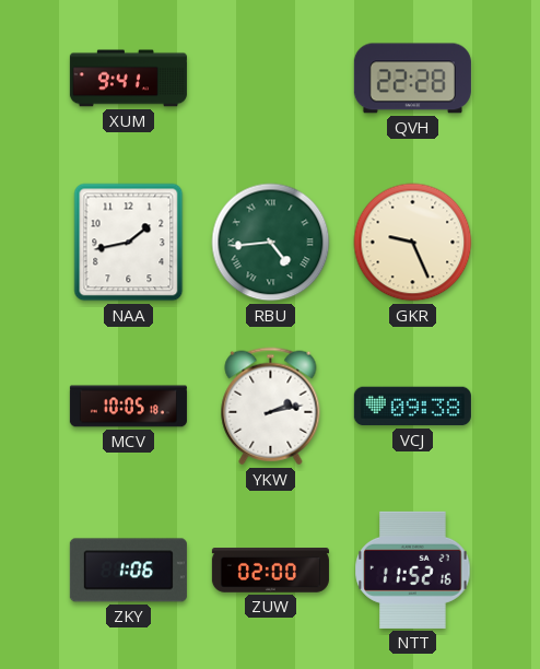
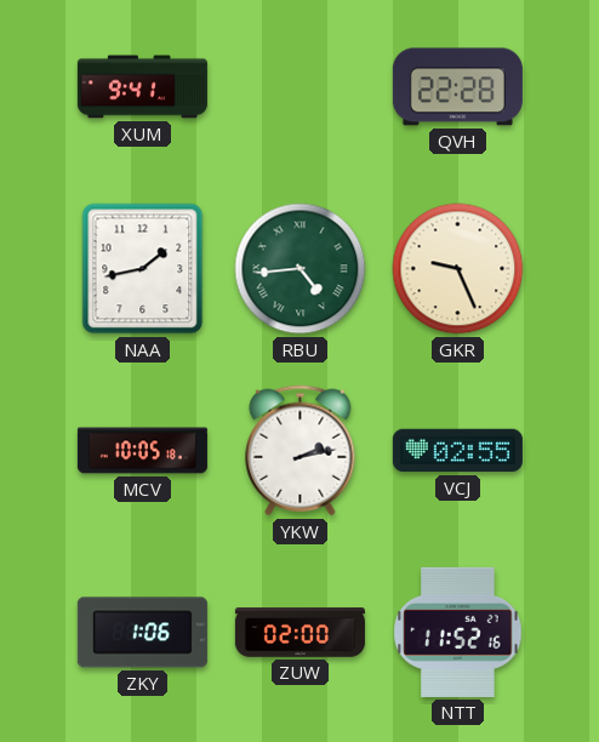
VCJ: 09:38 -> 02:55 (457, 451)
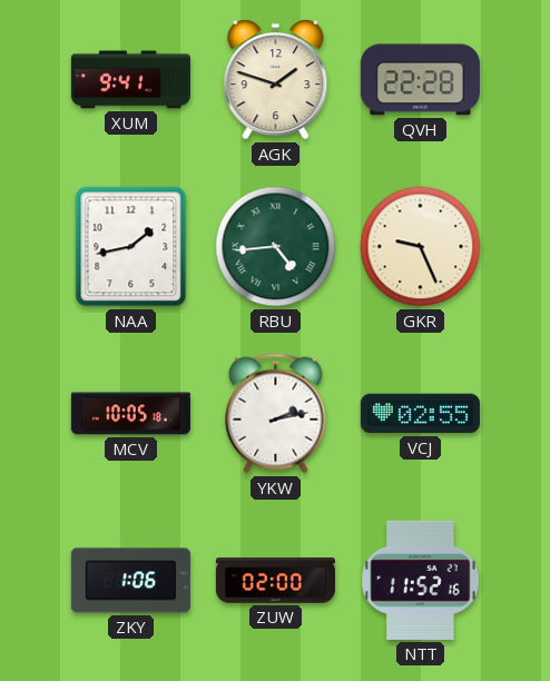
AGK: none -> 1:48 (276, 80)
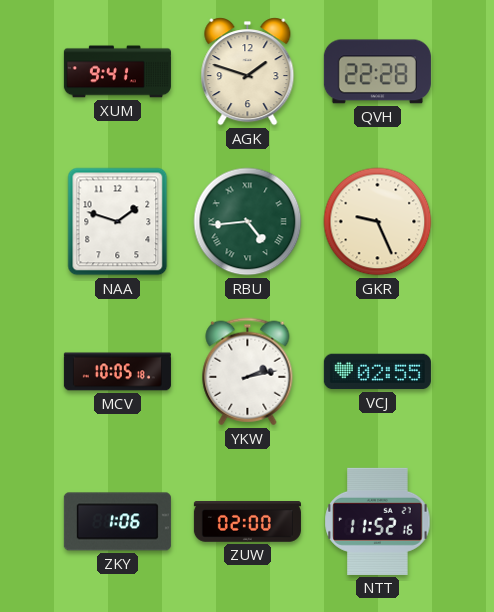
NAA: 1:43 -> 1:48 (118, 222)
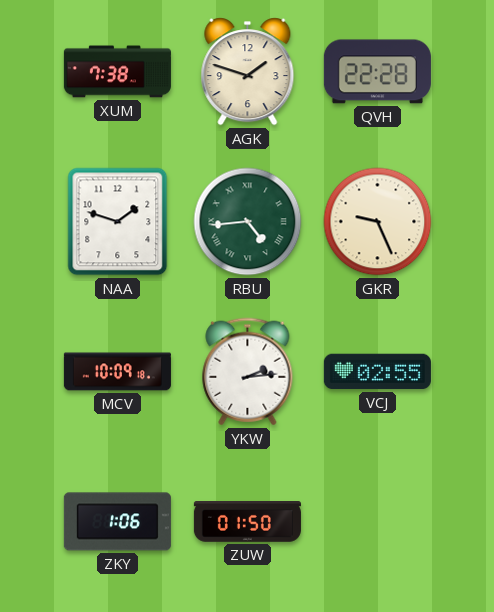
XUM: 9:41 -> 7:38 (117, 72)
MCV: 10:05 -> 10:09 (117, 372)
YKW: 2:13 -> 2:14 (248, 372)
ZUW: 02:00 -> 01:50 (247, 522)
NTT: 11:52 -> none (378, 521)
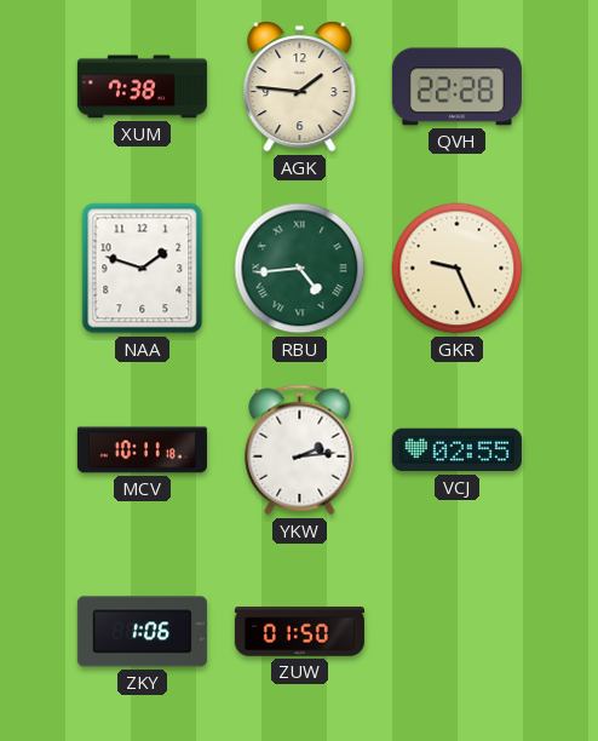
AGK: 1:48 -> 1:46 (300, 87)
MCV: 10:09 -> 10:11 (142, 450)
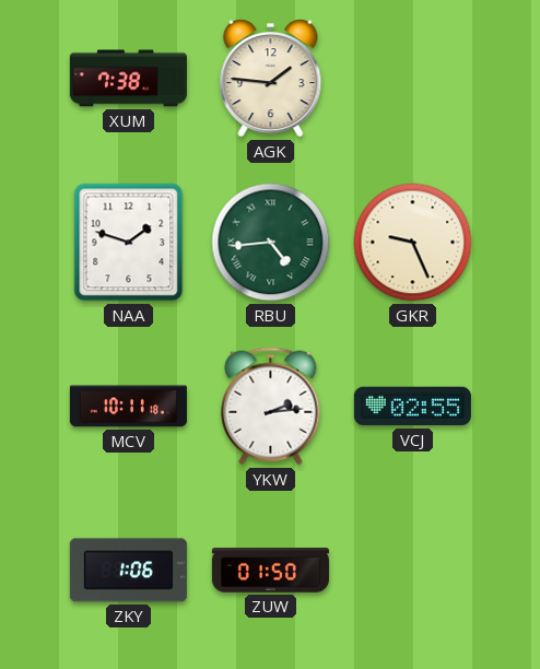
QVH: 22:28 -> none (456, 87)
